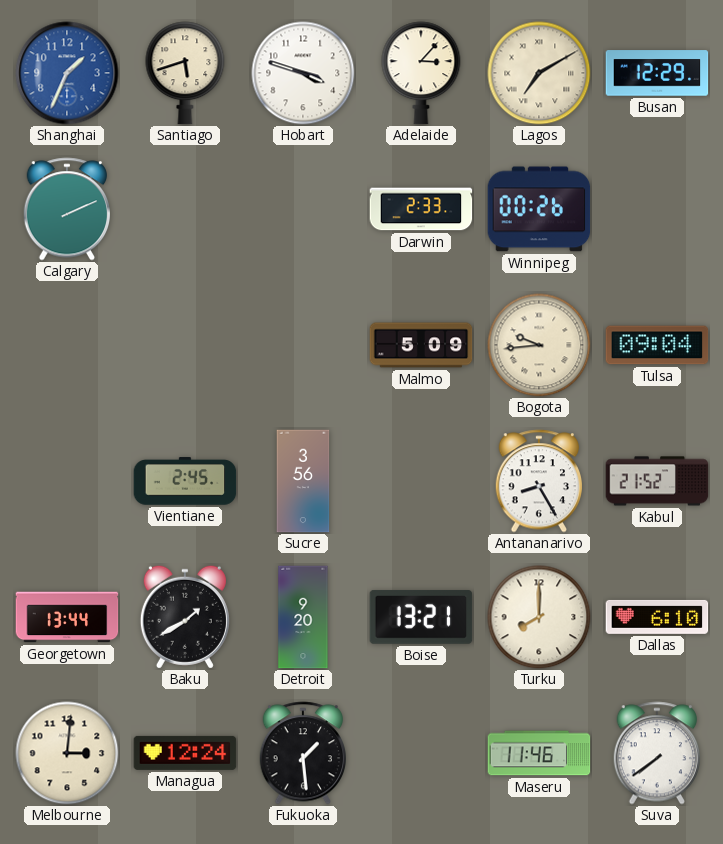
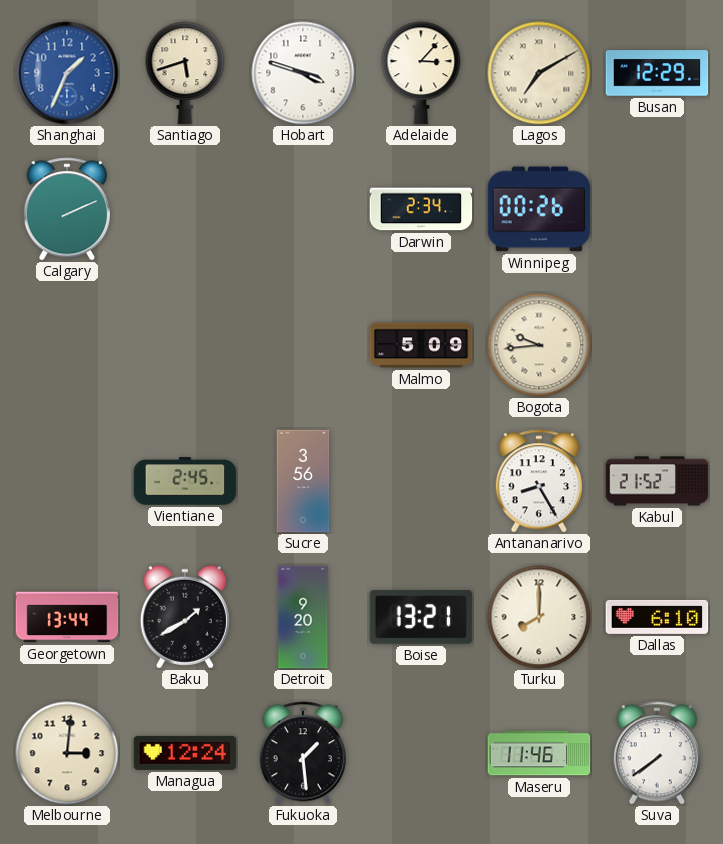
Darwin: 2:33 -> 2:34 (421, 209)
Tulsa: 09:04 -> none (657, 345)
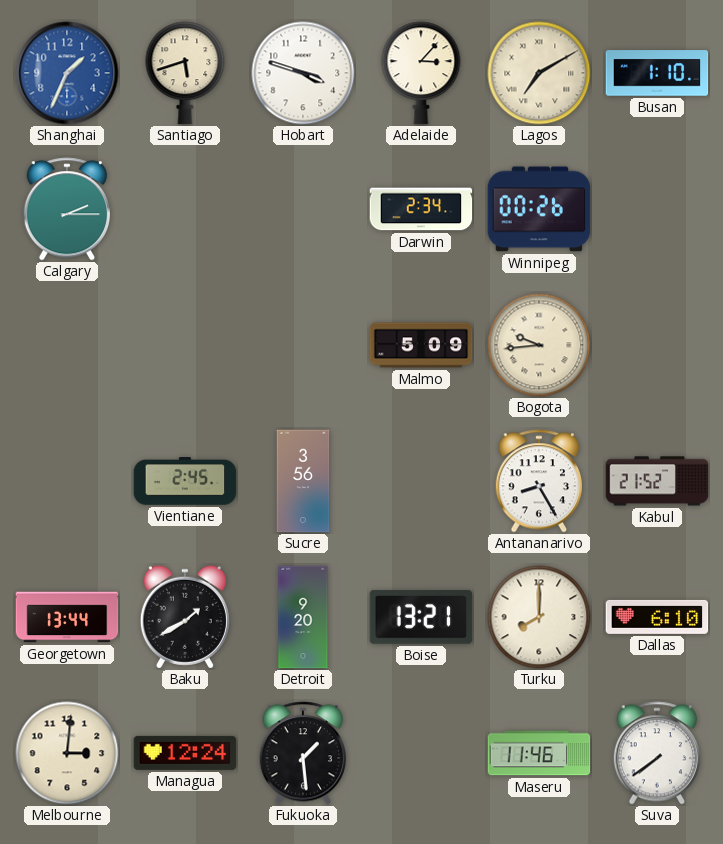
Busan: 12:29 -> 1:10 (657, 73)
Calgary: 2:11 -> 2:15 (66, 209)
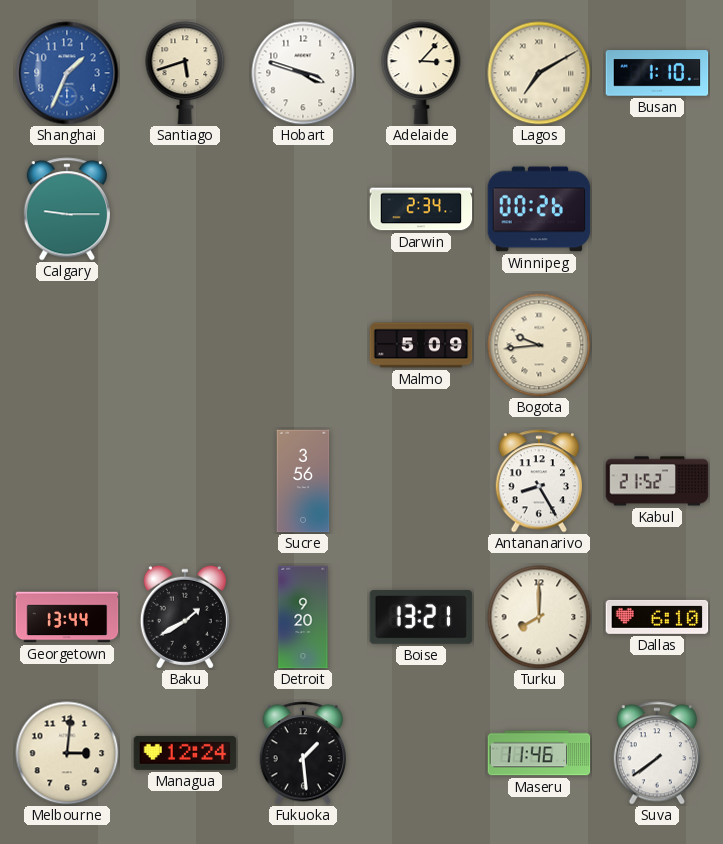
Calgary: 2:15 -> 9:15 (66, 209)
Vientiane: 2:45 -> none (185, 481)
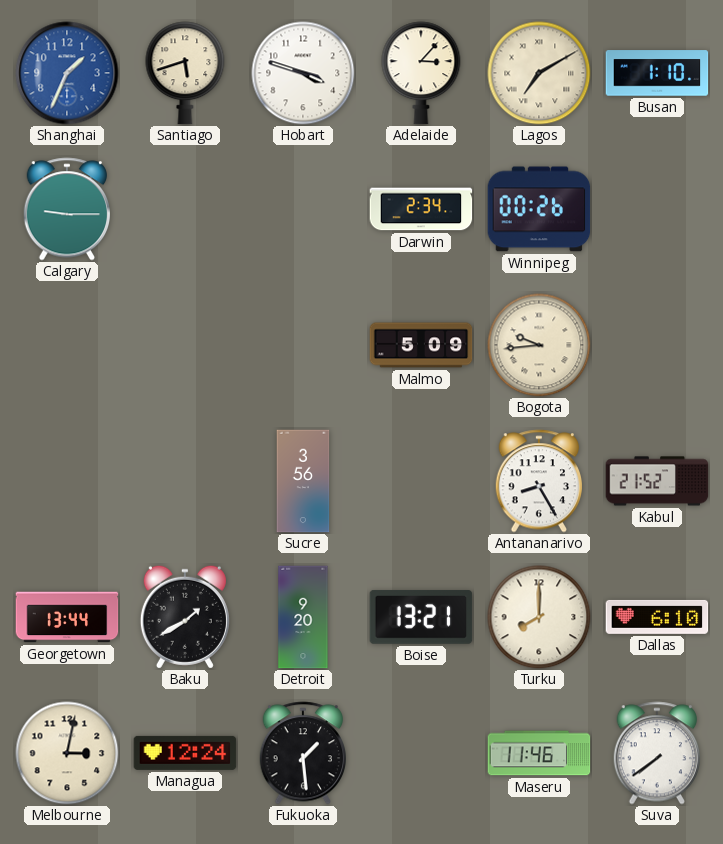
Melbourne: 3:01 -> 3:02 (67, 753)
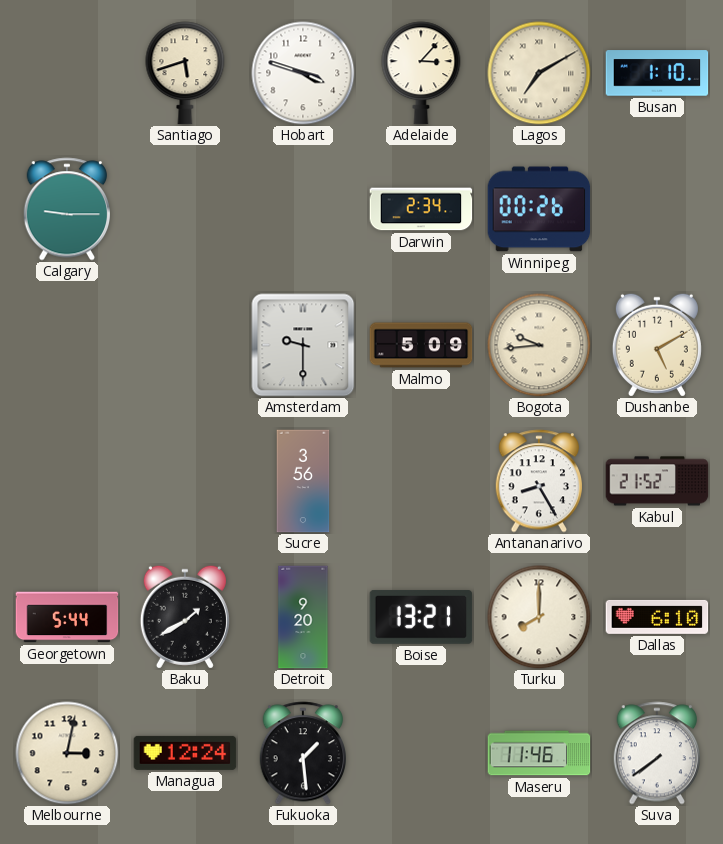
Shanghai: 1:34 -> none (67, 73)
Amsterdam: none -> 9:30 (303, 345)
Dushanbe: none -> 5:10 (657, 345)
Georgetown: 13:44 -> 5:44 (67, 617)
